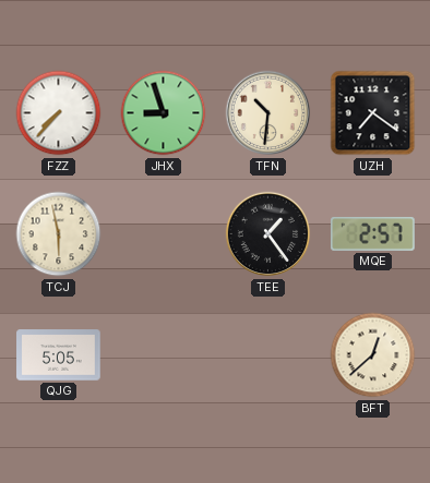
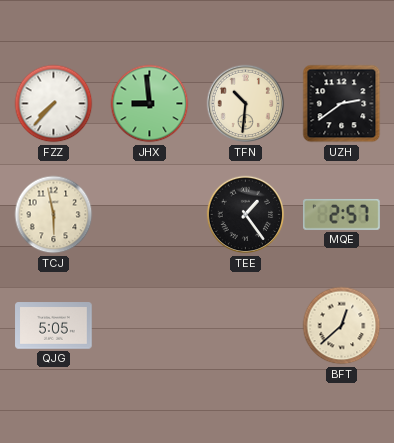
JHX: 8:57 -> 8:59 (150, 104)
UZH: 7:21 -> 2:39 (342, 104)
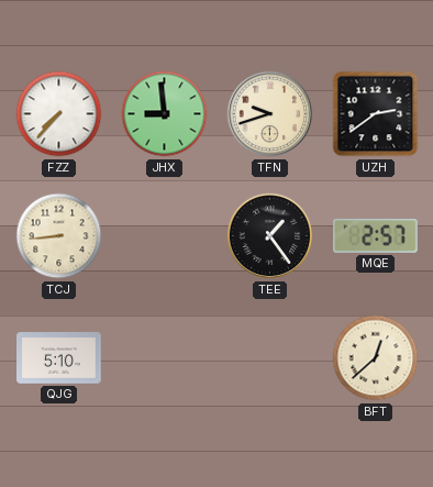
TFN: 10:31 -> 9:42 (270, 114)
TCJ: 5:58 -> 8:44 (59, 236)
QJG: 5:05 -> 5:10 (59, 358)
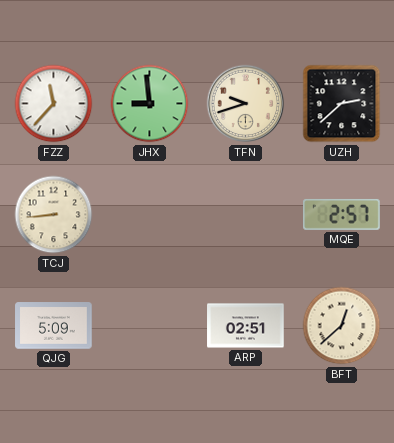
FZZ: 7:37 -> 11:37 (54, 104)
UZH: 2:39 -> 2:38 (342, 104)
TEE: 1:24 -> none (270, 236)
QJG: 5:10 -> 5:09 (54, 326)
ARP: none -> 02:51 (246, 326)
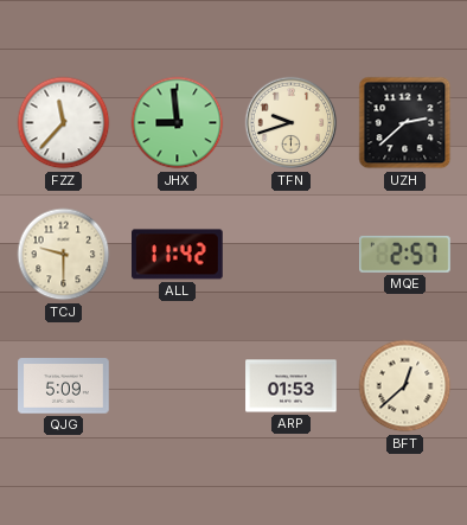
TCJ: 8:44 -> 9:30 (64, 255)
ALL: none -> 11:42 (178, 255)
ARP: 02:51 -> 01:53 (292, 386)
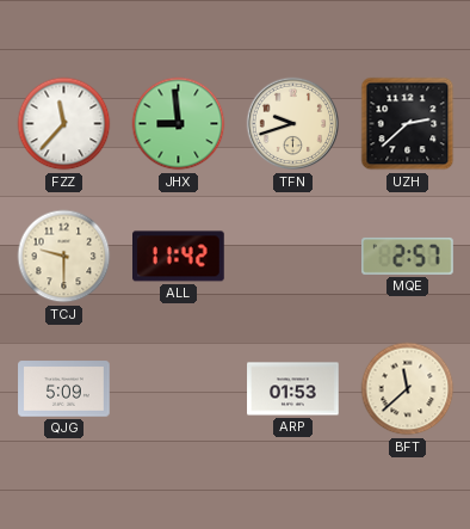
BFT: 12:38 -> 11:38 (408, 389)
